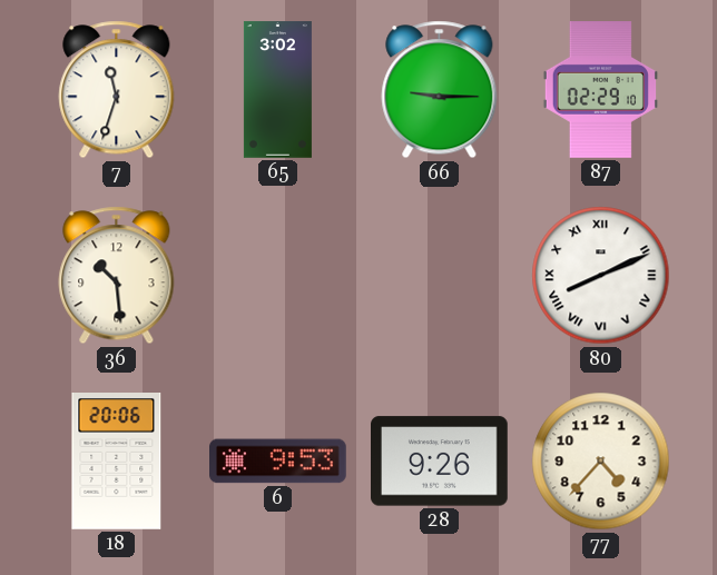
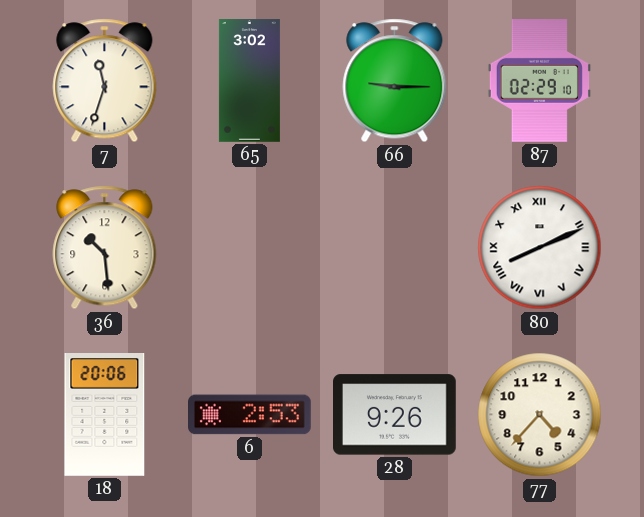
6: 9:53 -> 2:53 (250, 415)
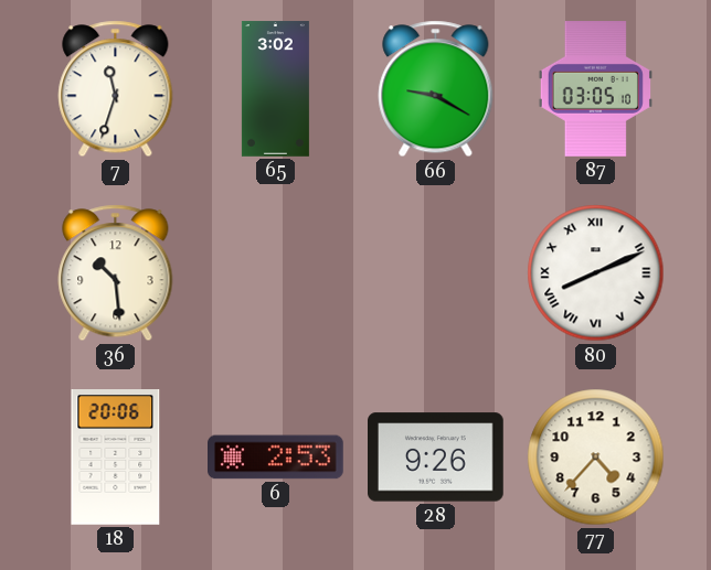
66: 9:15 -> 9:20 (436, 89)
87: 02:29 -> 03:05 (595, 89)
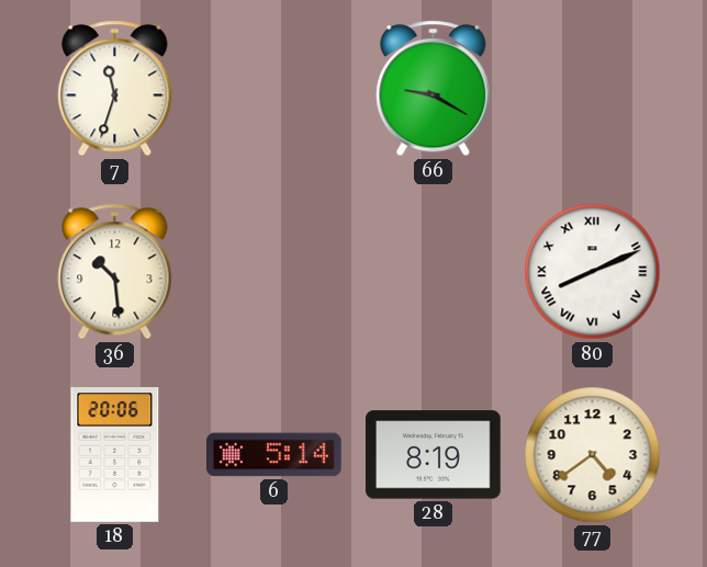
65: 3:02 -> none (275, 89)
87: 03:05 -> none (595, 89)
6: 2:53 -> 5:14 (274, 455)
28: 9:26 -> 8:19 (434, 455)
77: 4:37 -> 4:39 (593, 455)
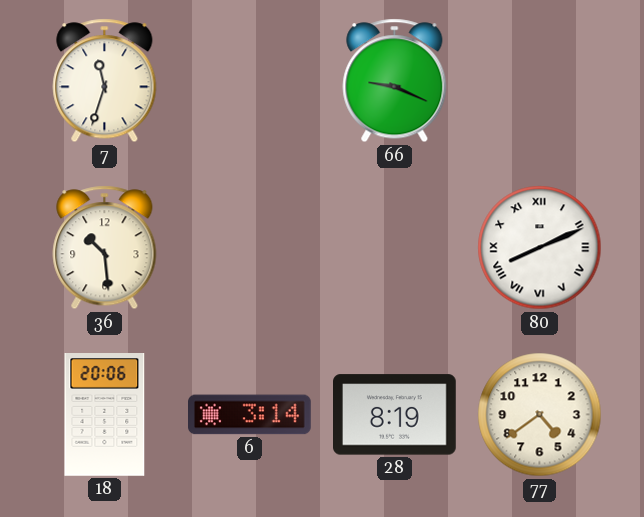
66: 9:20 -> 9:19 (395, 81)
6: 5:14 -> 3:14 (250, 415)
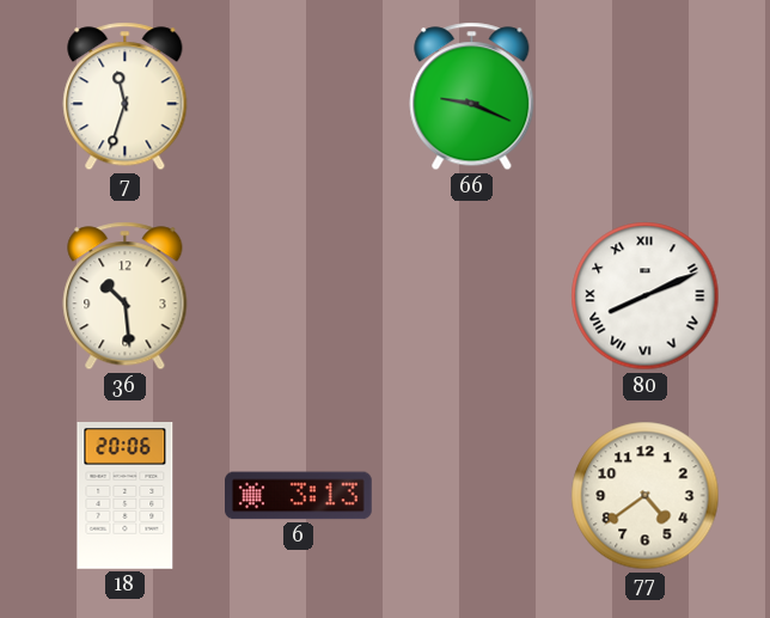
6: 3:14 -> 3:13 (299, 496)
28: 8:19 -> none (395, 415)
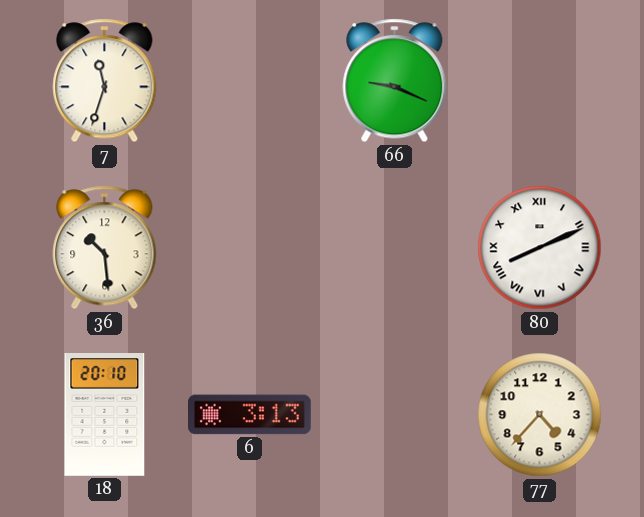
18: 20:06 -> 20:10 (105, 415)
77: 4:39 -> 4:37 (540, 415)
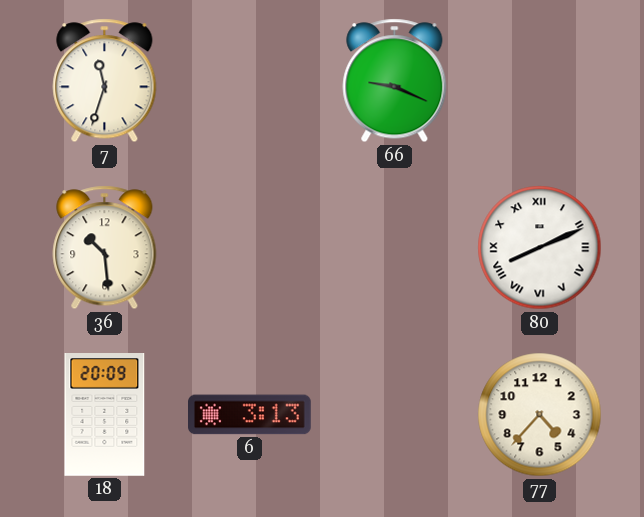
18: 20:10 -> 20:09 (105, 415)
